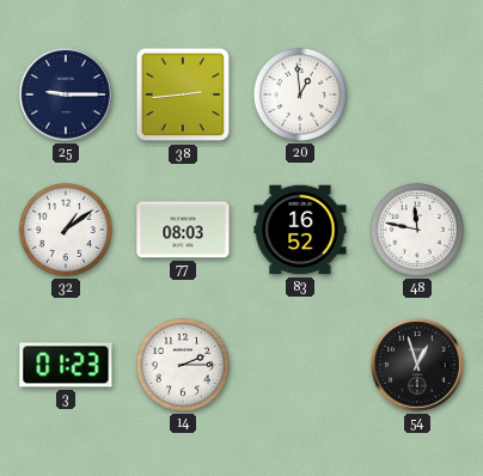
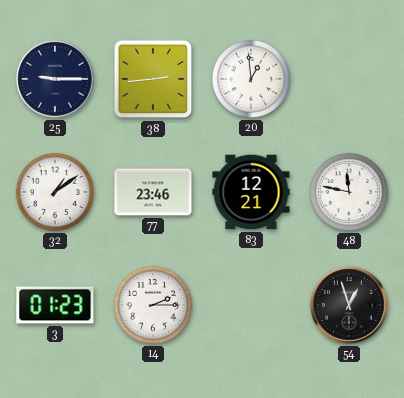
77: 08:03 -> 23:46 (153, 192)
83: 16:52 -> 12:21 (251, 192)
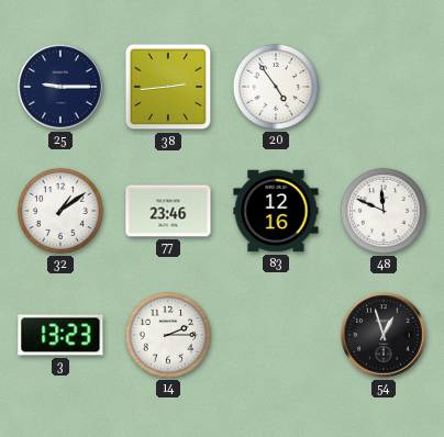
20: 12:59 -> 4:54 (276, 87)
83: 12:21 -> 12:16 (276, 211)
48: 11:47 -> 11:49 (384, 211)
3: 01:23 -> 13:23 (60, 335)
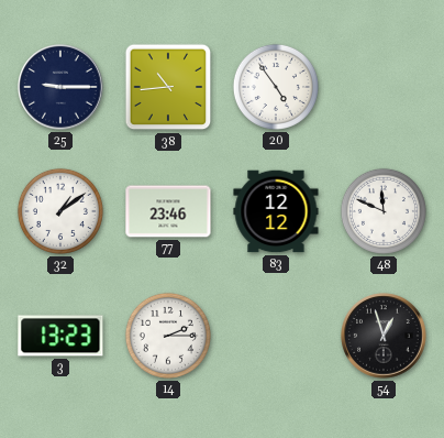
38: 2:44 -> 10:44 (168, 87)
83: 12:16 -> 12:12 (276, 211)
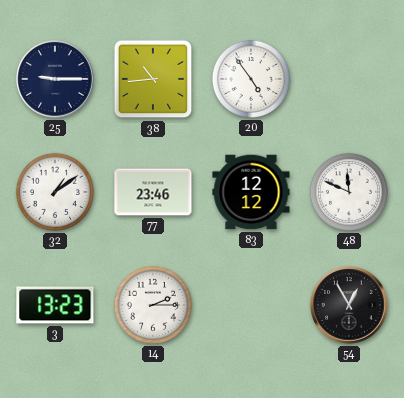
54: 12:57 -> 12:55 (349, 305)
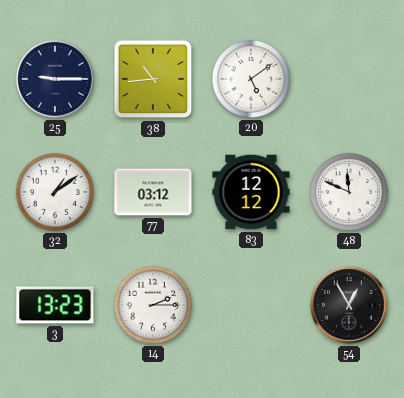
20: 4:54 -> 5:09 (251, 79)
77: 23:46 -> 03:12 (153, 192)
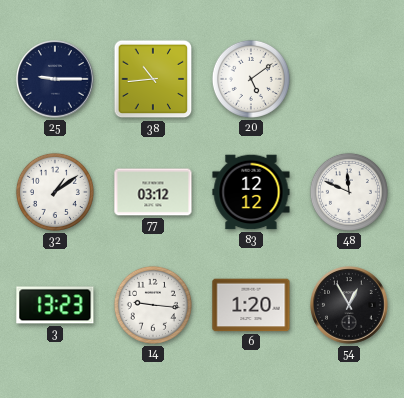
14: 2:15 -> 9:16 (153, 305)
6: none -> 1:20 (251, 305)
